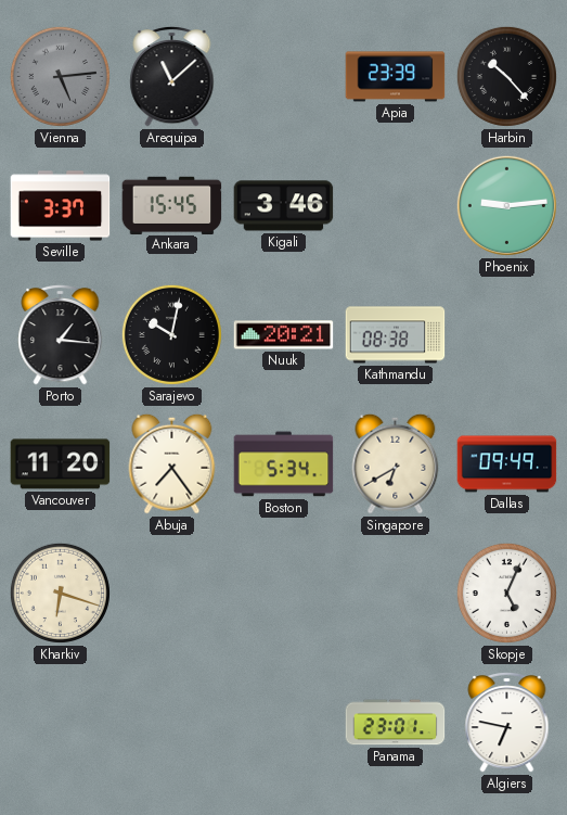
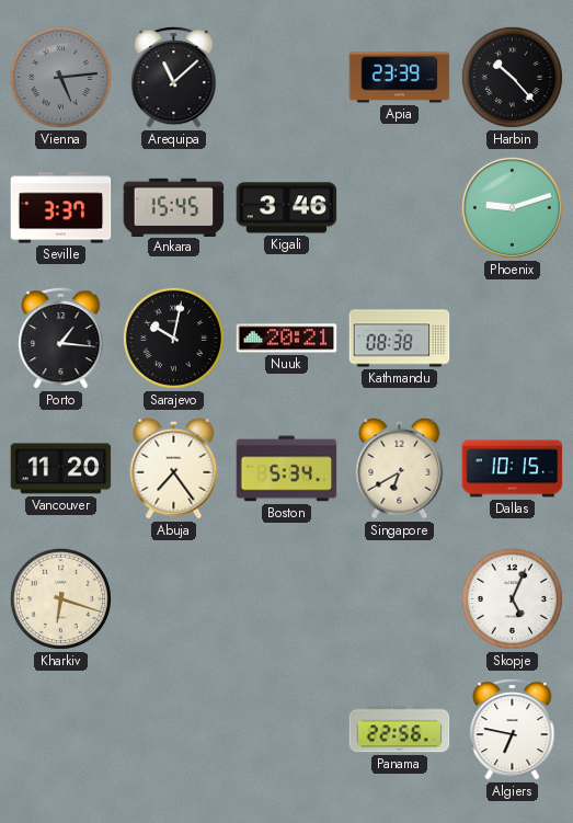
Phoenix: 9:14 -> 9:12 (512, 207)
Dallas: 09:49 -> 10:15 (513, 469)
Panama: 23:01 -> 22:56 (400, 730)
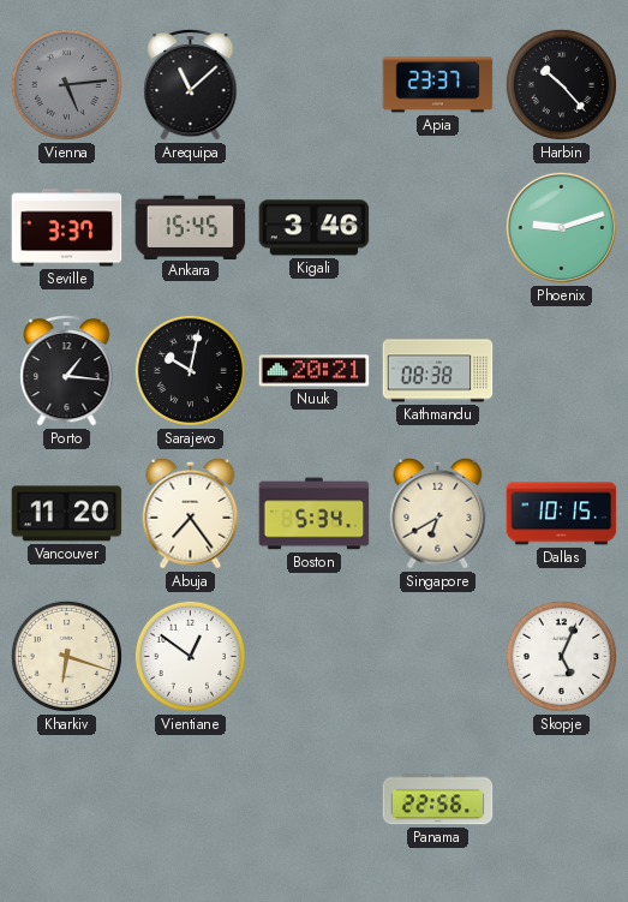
Apia: 23:39 -> 23:37 (438, 85)
Vientiane: none -> 12:51 (190, 656)
Algiers: 6:47 -> none (513, 729)
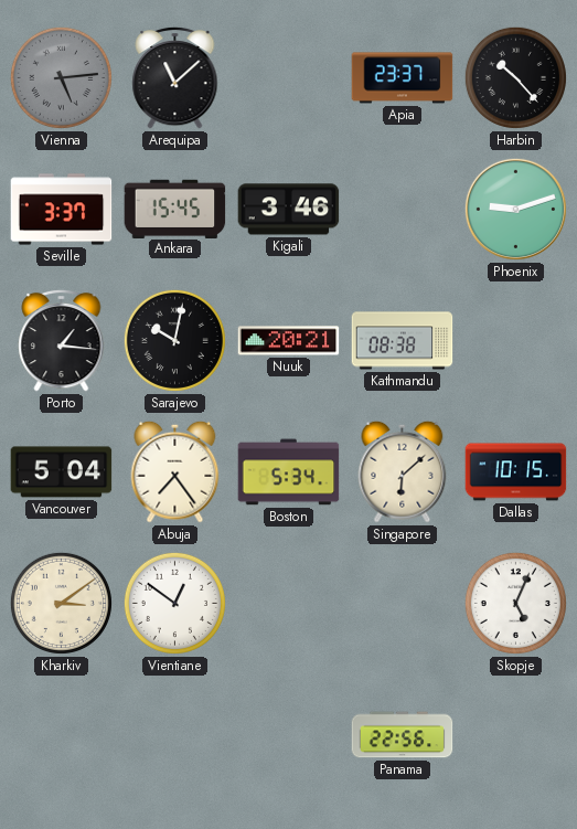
Vancouver: 11:20 -> 5:04 (62, 472)
Singapore: 6:40 -> 6:08 (403, 471)
Kharkiv: 6:18 -> 3:09 (61, 603)
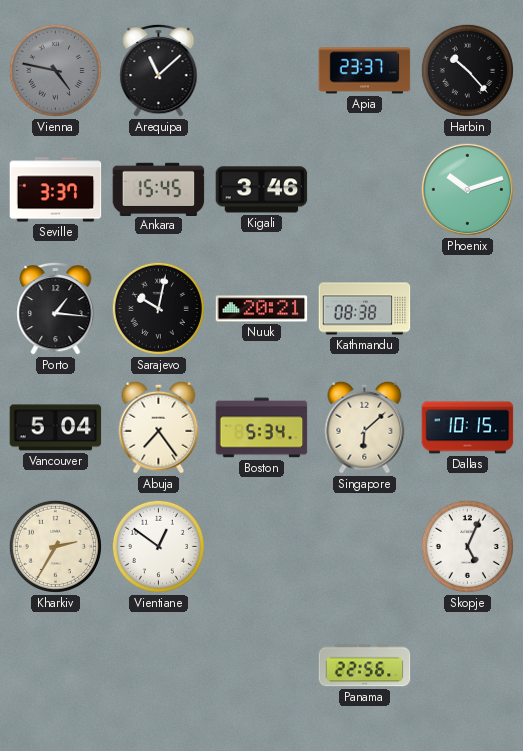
Vienna: 5:14 -> 4:47 (55, 70)
Phoenix: 9:12 -> 10:12 (467, 189)
Kharkiv: 3:09 -> 2:35 (55, 546)
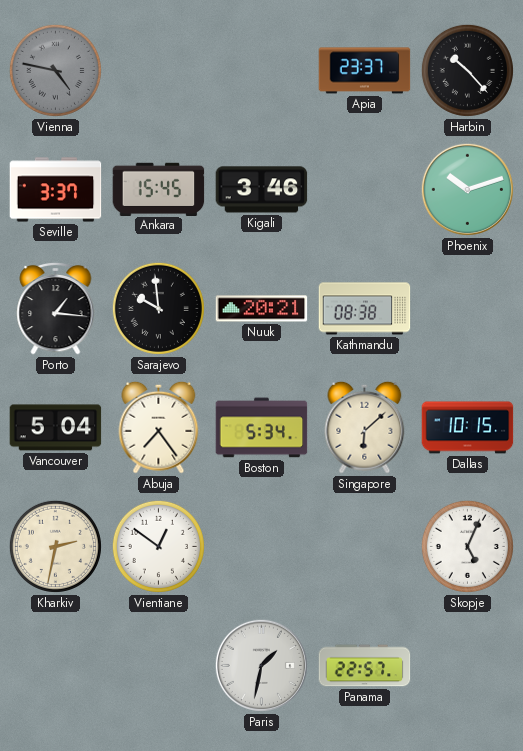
Arequipa: 11:08 -> none (159, 70)
Sarajevo: 10:02 -> 9:59 (158, 308)
Kharkiv: 2:35 -> 2:32 (55, 546)
Paris: none -> 1:32 (261, 665)
Panama: 22:56 -> 22:57 (365, 666)
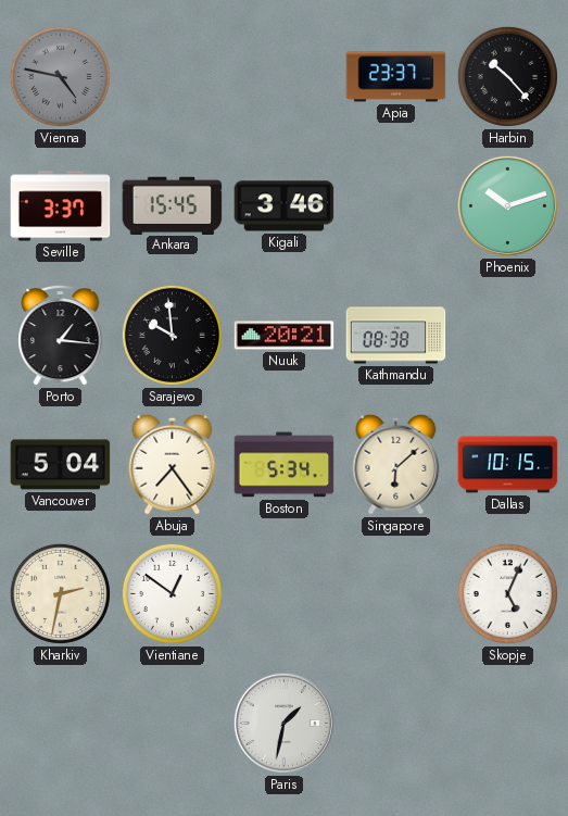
Panama: 22:57 -> none (365, 666)
